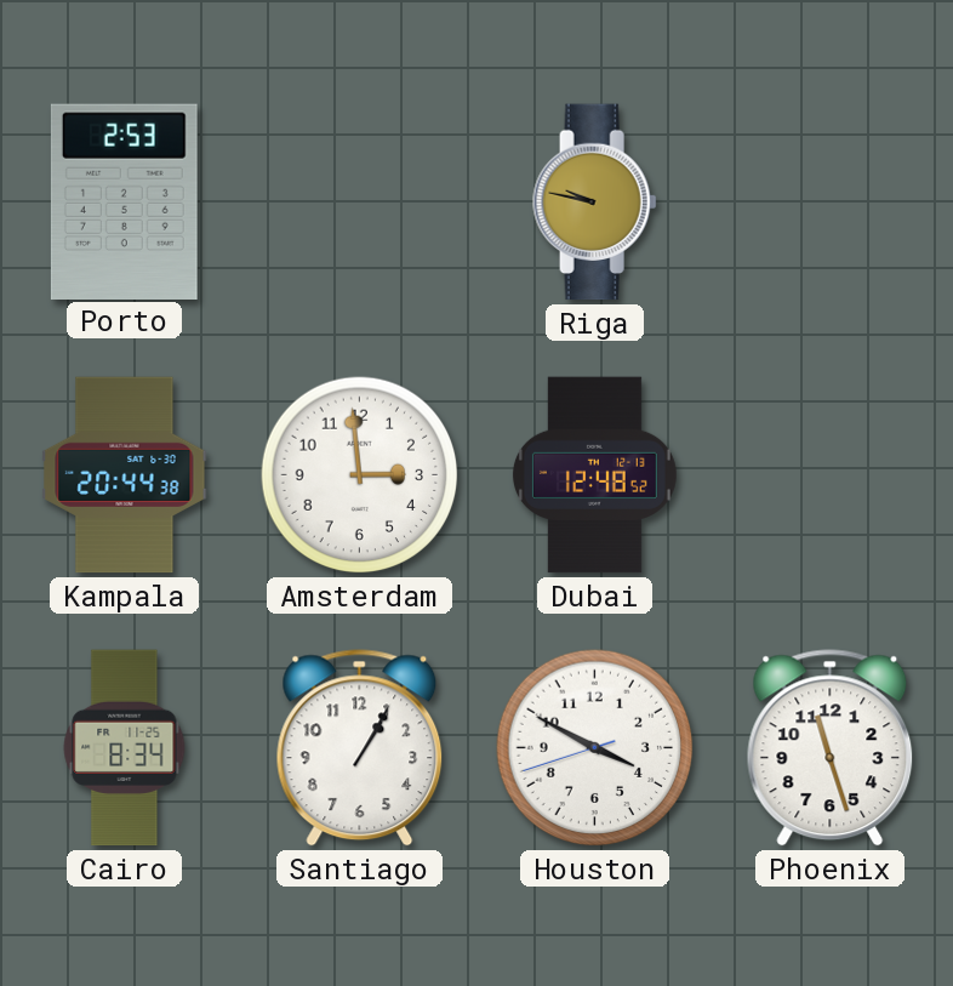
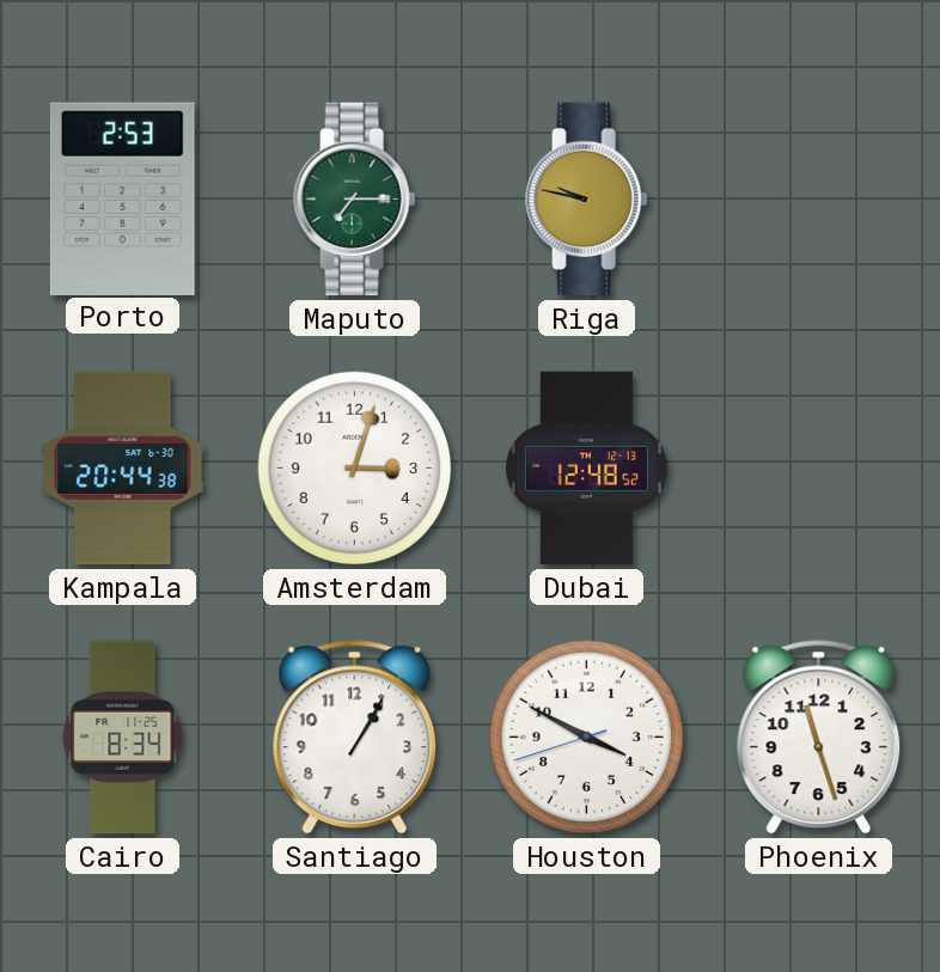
Maputo: none -> 7:15 (355, 200)
Amsterdam: 2:59 -> 3:03 (355, 469)
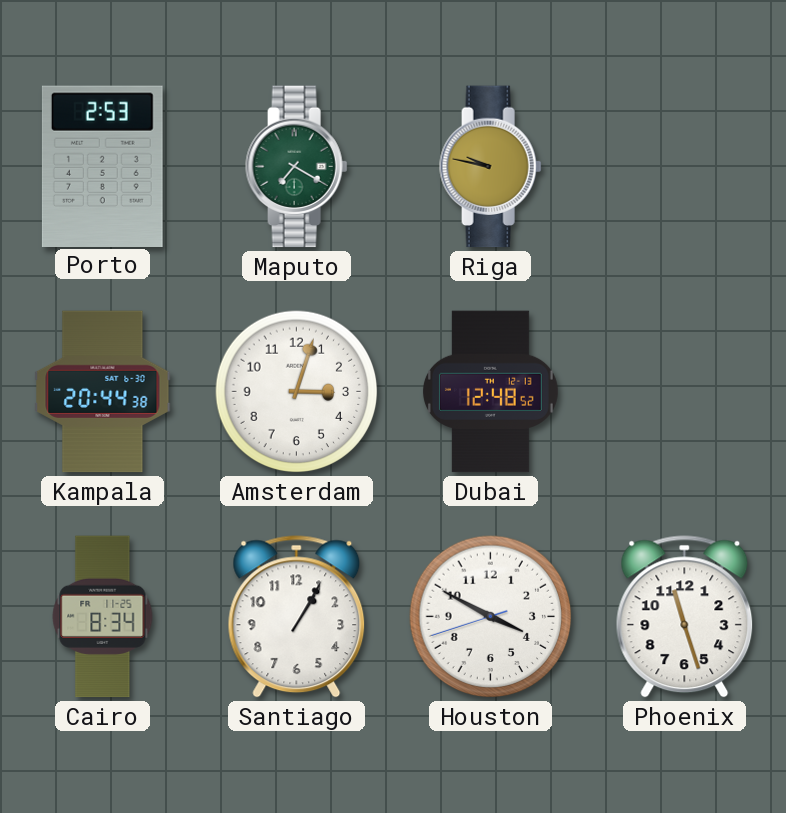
Maputo: 7:15 -> 7:20 (297, 167)
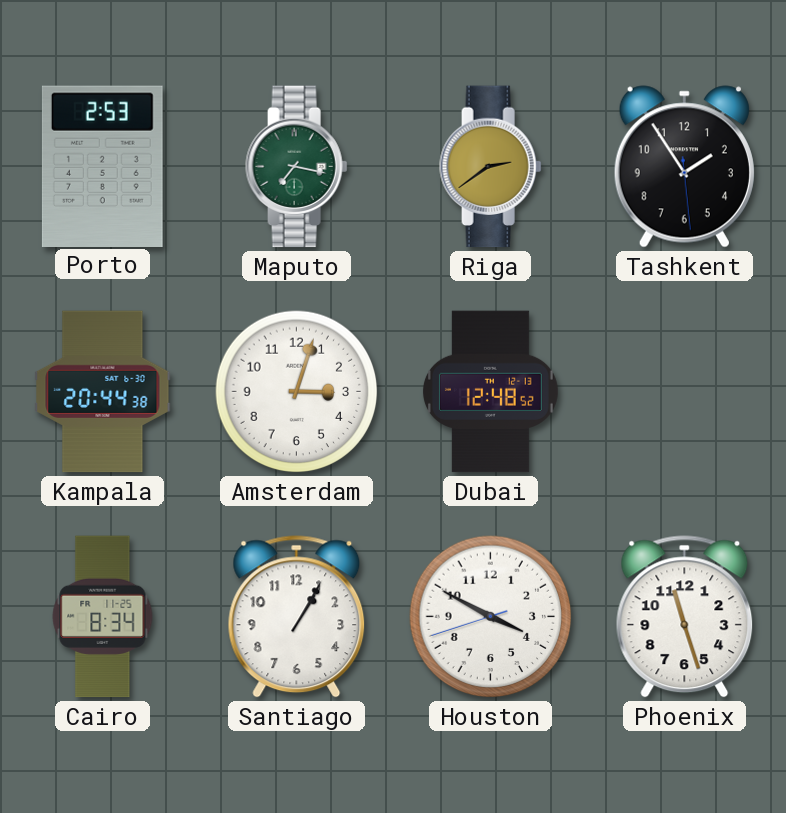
Maputo: 7:20 -> 7:17 (297, 167)
Riga: 9:47 -> 2:39 (491, 167)
Tashkent: none -> 1:54 (684, 167)
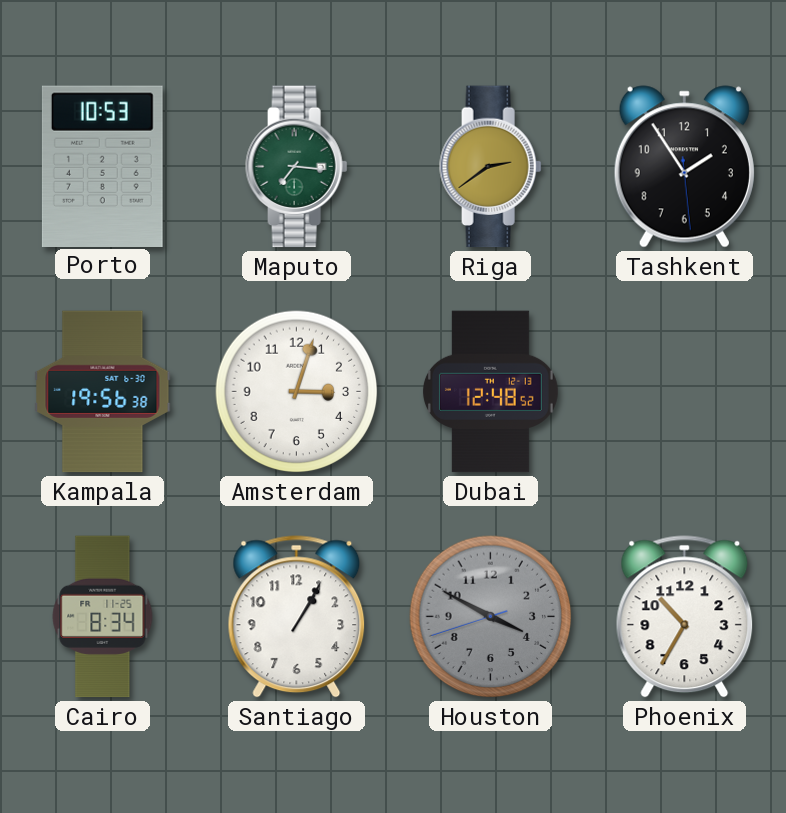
Porto: 2:53 -> 10:53 (102, 166)
Maputo: 7:17 -> 7:16 (297, 167)
Kampala: 20:44 -> 19:56 (103, 392)
Houston dial: white -> grey (491, 617)
Phoenix: 11:27 -> 10:35 (685, 617)
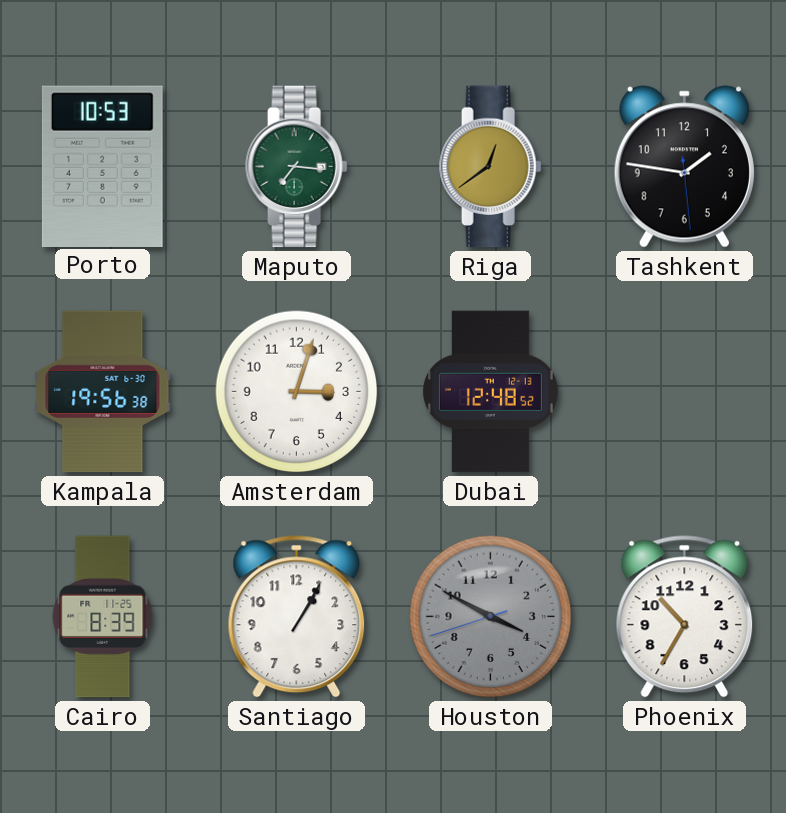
Riga: 2:39 -> 12:39 (491, 167)
Tashkent: 1:54 -> 1:46 (684, 167)
Cairo: 8:34 -> 8:39 (103, 617)
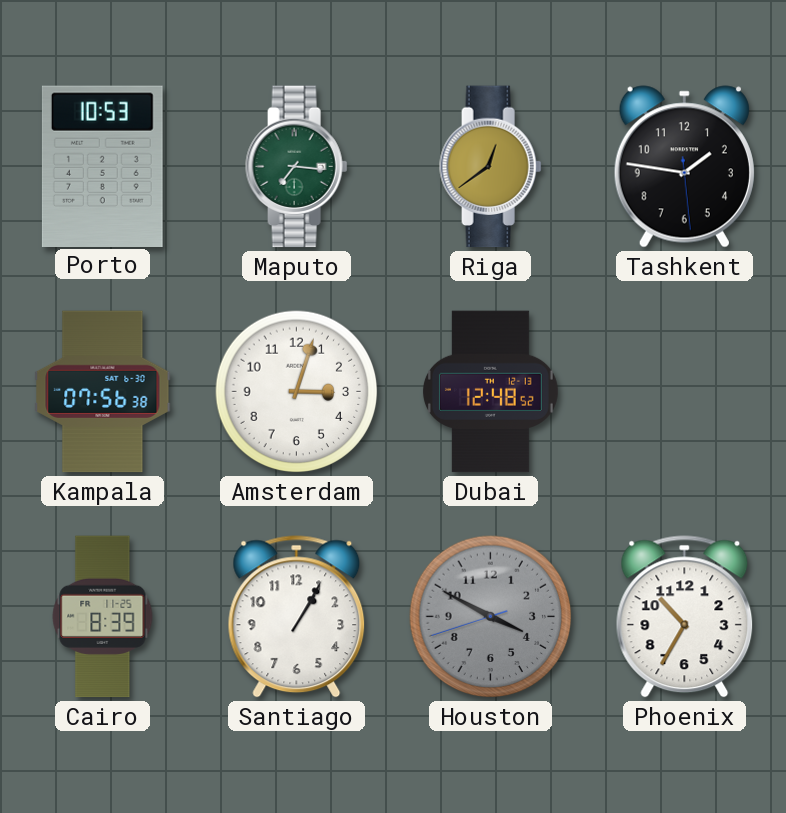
Kampala: 19:56 -> 07:56 (103, 392)
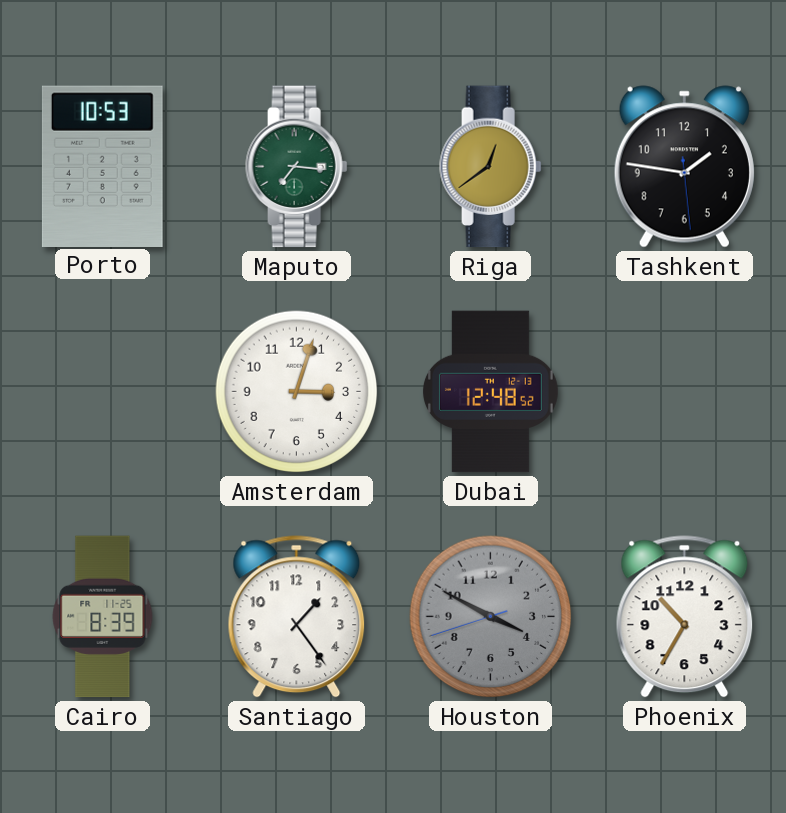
Kampala: 07:56 -> none (103, 392)
Santiago: 1:05 -> 1:24 (297, 617)
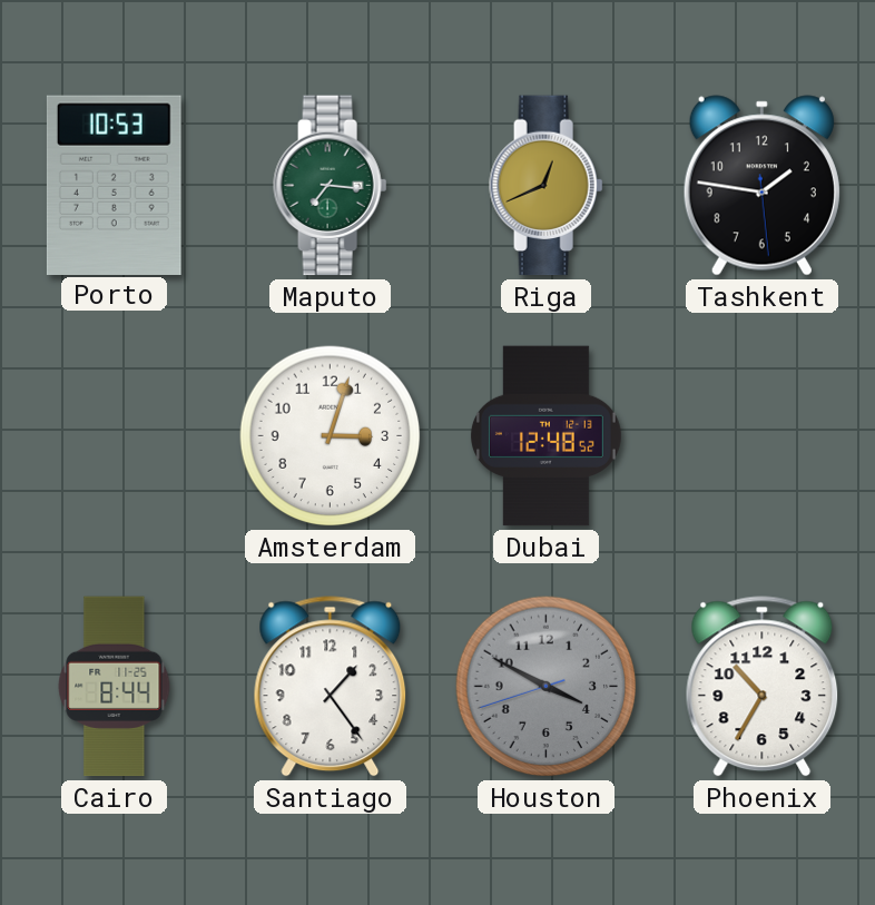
Riga: 12:39 -> 12:41 (547, 186)
Cairo: 8:39 -> 8:44 (115, 687)
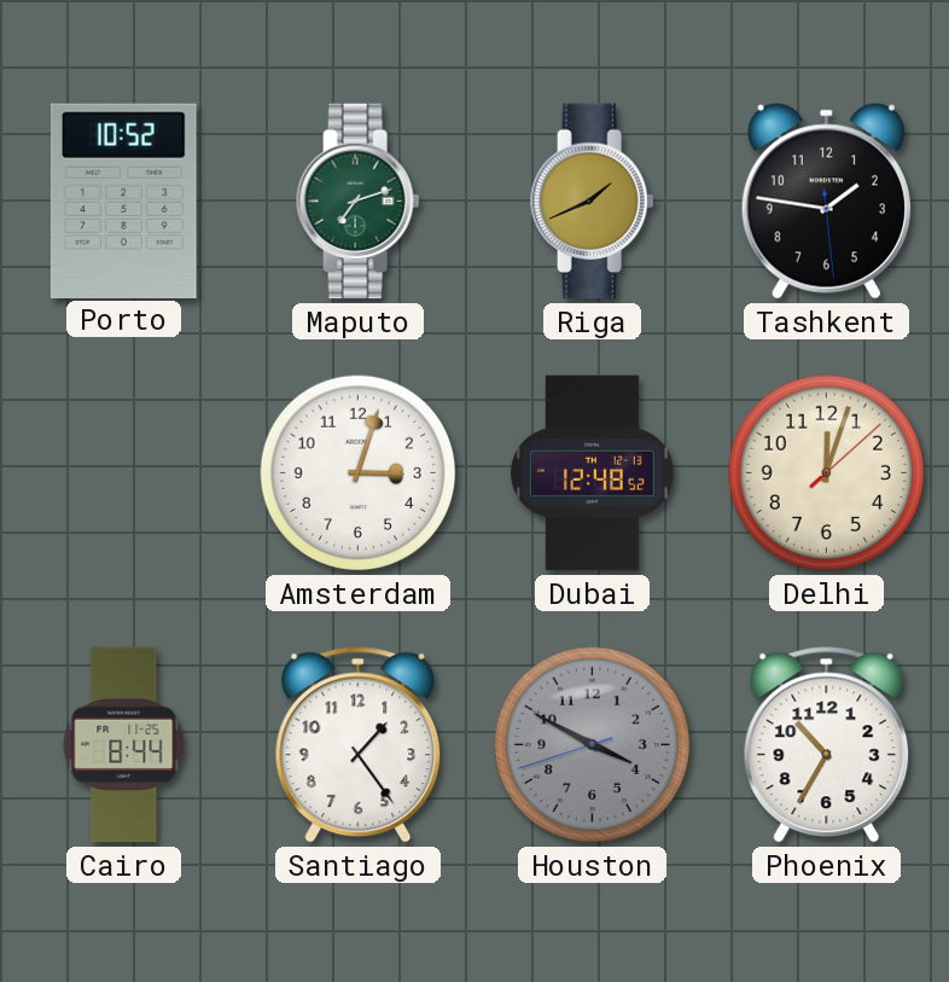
Porto: 10:53 -> 10:52 (123, 201)
Maputo: 7:16 -> 7:12 (359, 202)
Riga: 12:41 -> 1:41 (593, 202)
Delhi: none -> 12:03 (827, 473)
